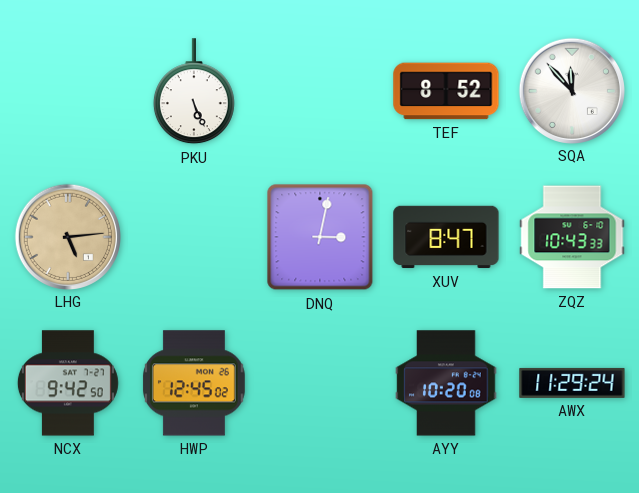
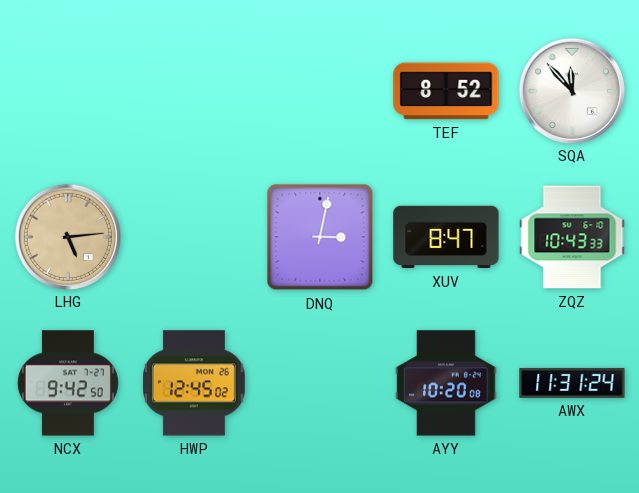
PKU: 5:26 -> none (194, 92)
AWX: 11:29 -> 11:31 (572, 383)
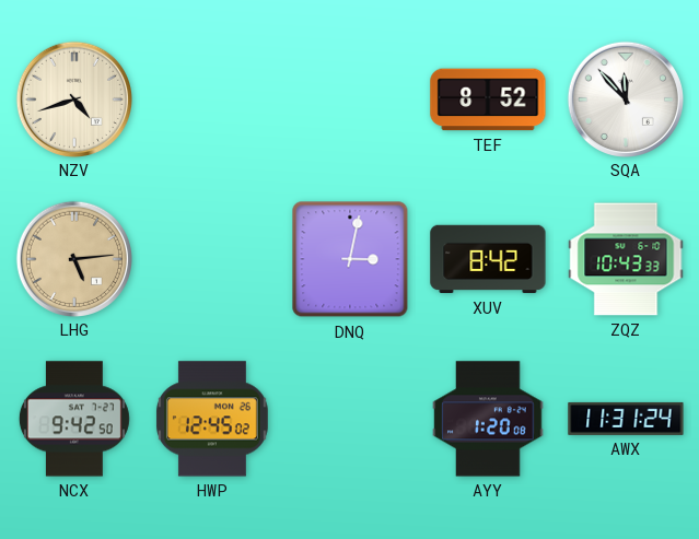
NZV: none -> 4:42 (73, 98)
XUV: 8:47 -> 8:42 (488, 259)
AYY: 10:20 -> 1:20 (488, 419)
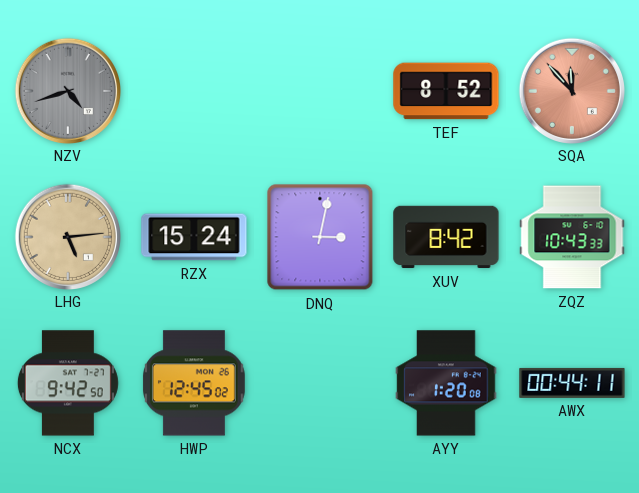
NZV dial: cream -> grey (67, 90)
SQA dial: white -> salmon (571, 90)
RZX: none -> 15:24 (194, 237)
AWX: 11:31 -> 00:44 (572, 383)
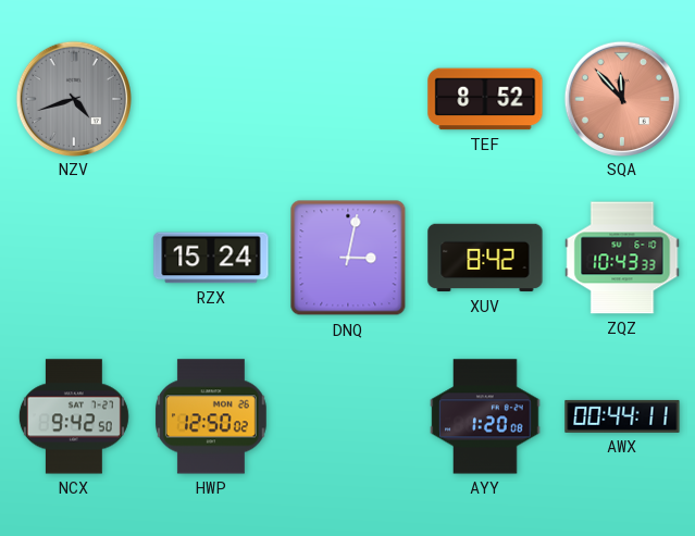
LHG: 5:14 -> none (67, 236)
HWP: 12:45 -> 12:50 (211, 416)
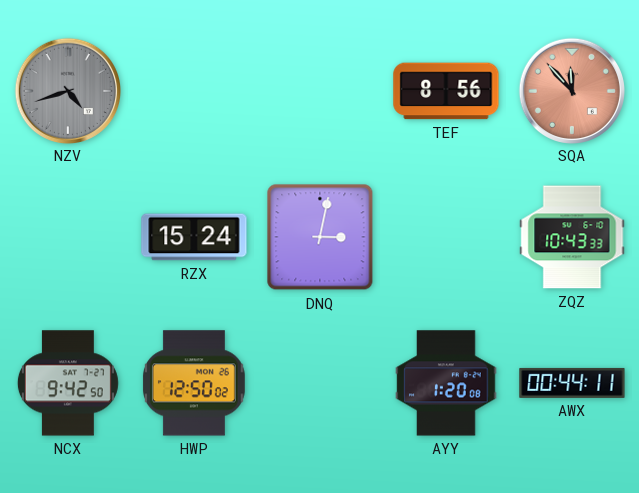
TEF: 8:52 -> 8:56 (446, 91)
XUV: 8:42 -> none (485, 258)
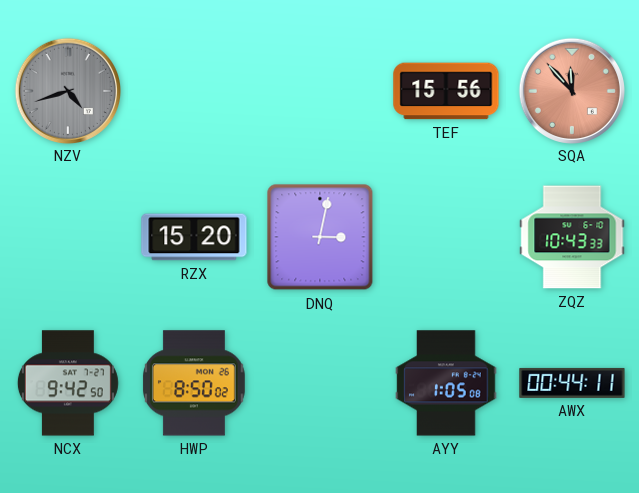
TEF: 8:56 -> 15:56 (446, 91)
RZX: 15:24 -> 15:20 (194, 237)
HWP: 12:50 -> 8:50 (194, 383)
AYY: 1:20 -> 1:05 (446, 383)
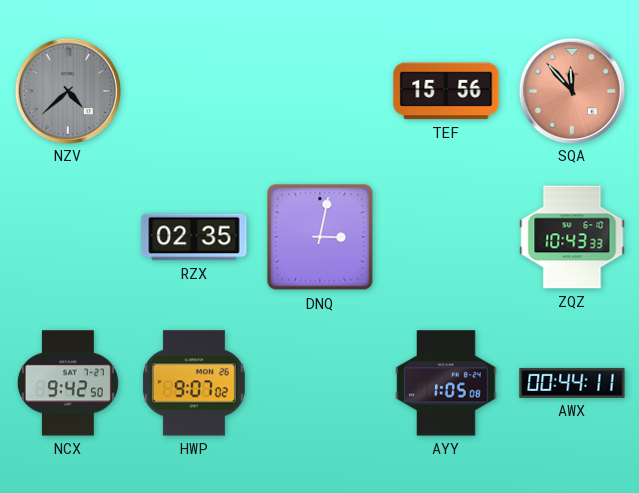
NZV: 4:42 -> 4:38 (67, 90)
RZX: 15:20 -> 02:35 (194, 237)
HWP: 8:50 -> 9:07 (194, 383)
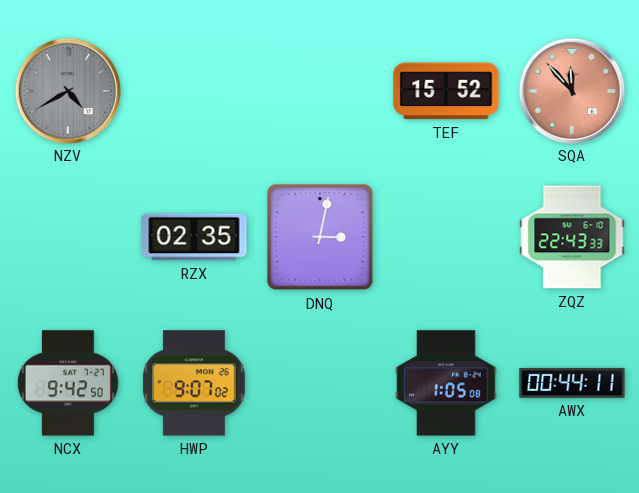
NZV: 4:38 -> 4:40 (67, 90)
TEF: 15:56 -> 15:52 (446, 91)
ZQZ: 10:43 -> 22:43 (572, 237)
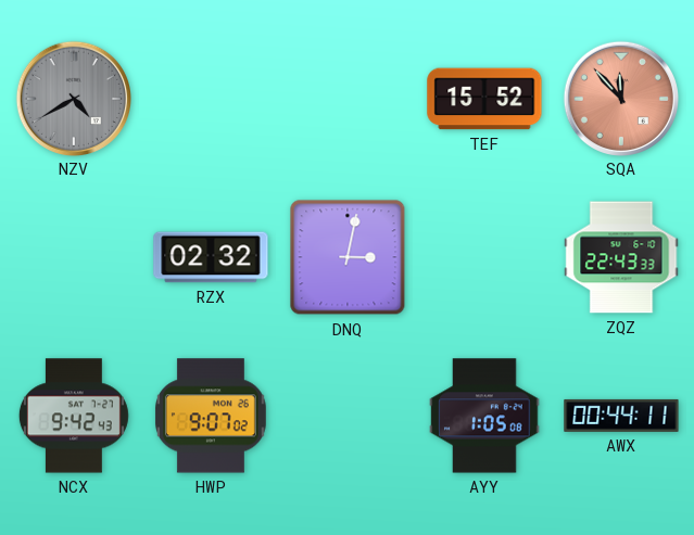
RZX: 02:35 -> 02:32 (211, 257)
NCX: 9:42:50 -> 9:42:43 (74, 416)
